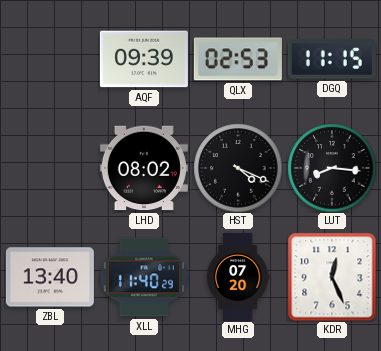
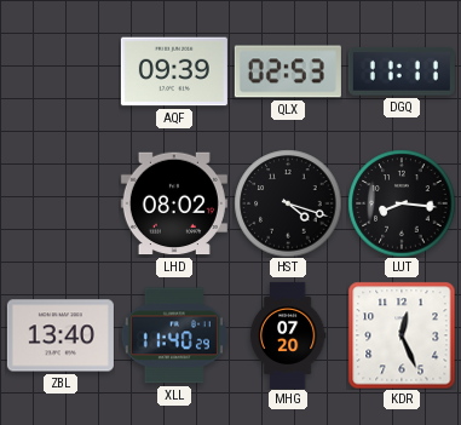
DGQ: 11:15 -> 11:11 (402, 73)
HST: 4:19 -> 4:18 (288, 203)
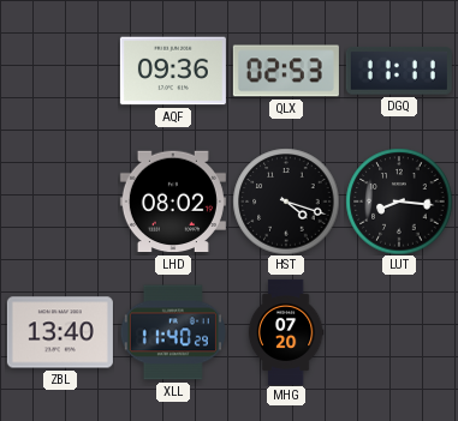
AQF: 09:39 -> 09:36 (173, 71)
KDR: 12:26 -> none (402, 335)
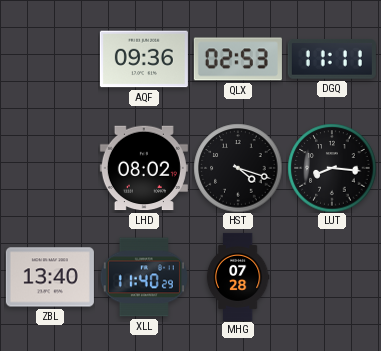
MHG: 07:20 -> 07:28 (238, 277)
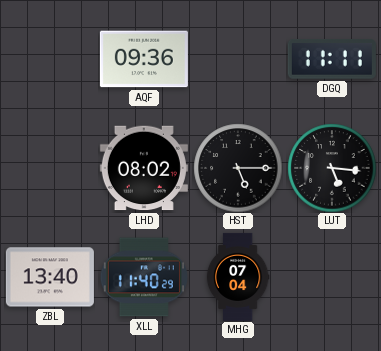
QLX: 02:53 -> none (238, 59)
HST: 4:18 -> 5:15 (238, 168)
LUT: 8:16 -> 5:16 (332, 168)
MHG: 07:28 -> 07:04 (238, 277)
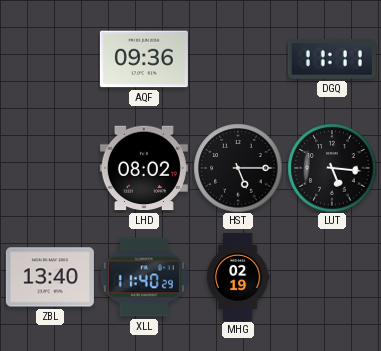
MHG: 07:04 -> 02:19 (238, 277)
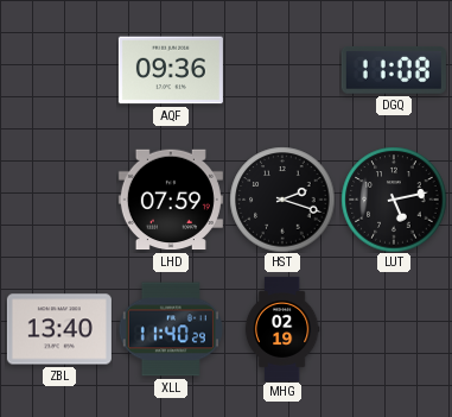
DGQ: 11:11 -> 11:08 (394, 71)
LHD: 08:02 -> 07:59 (171, 200)
HST: 5:15 -> 2:18 (282, 200)
LUT: 5:16 -> 5:13 (394, 200)
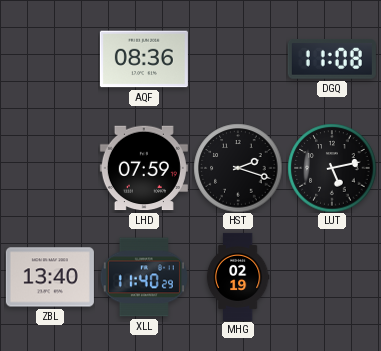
AQF: 09:36 -> 08:36 (144, 59)
